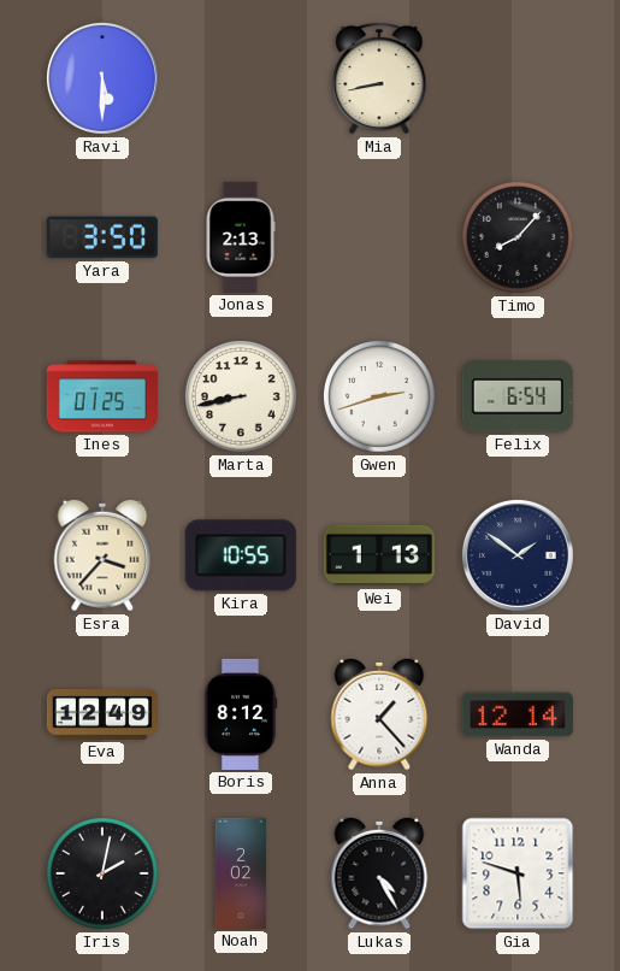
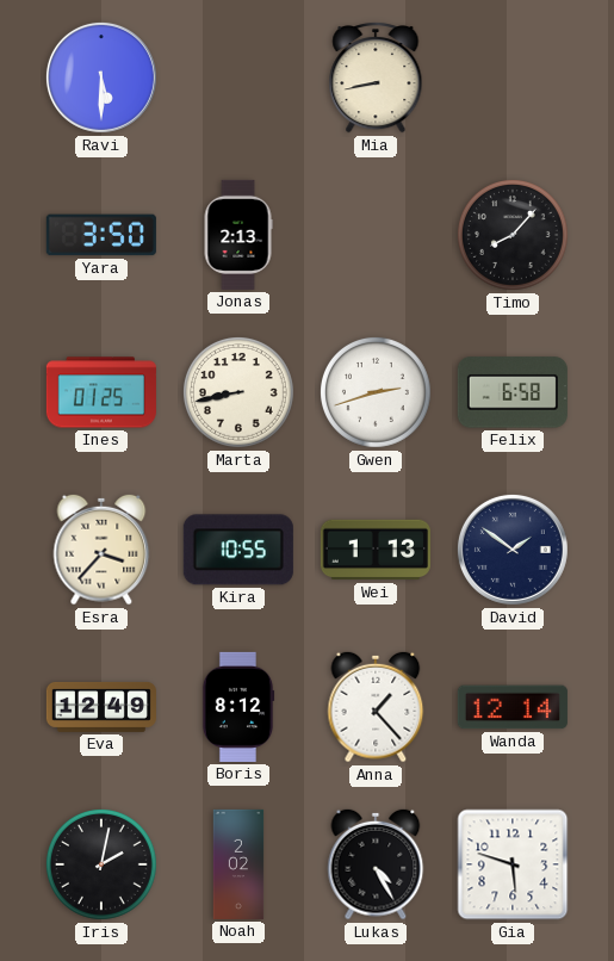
Felix: 6:54 -> 6:58 (513, 392)
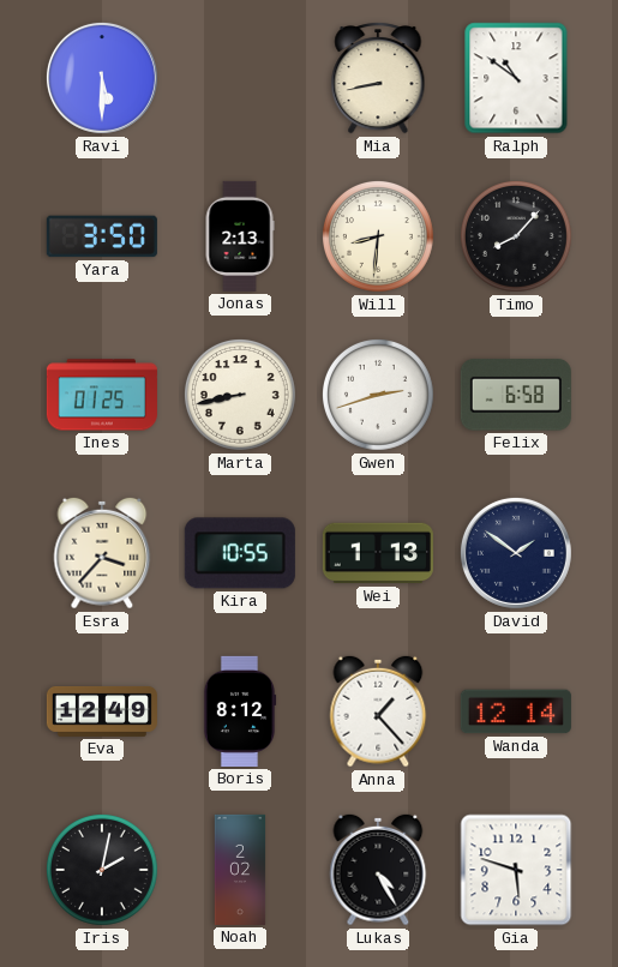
Ralph: none -> 10:51 (516, 78)
Will: none -> 8:31 (379, 238)
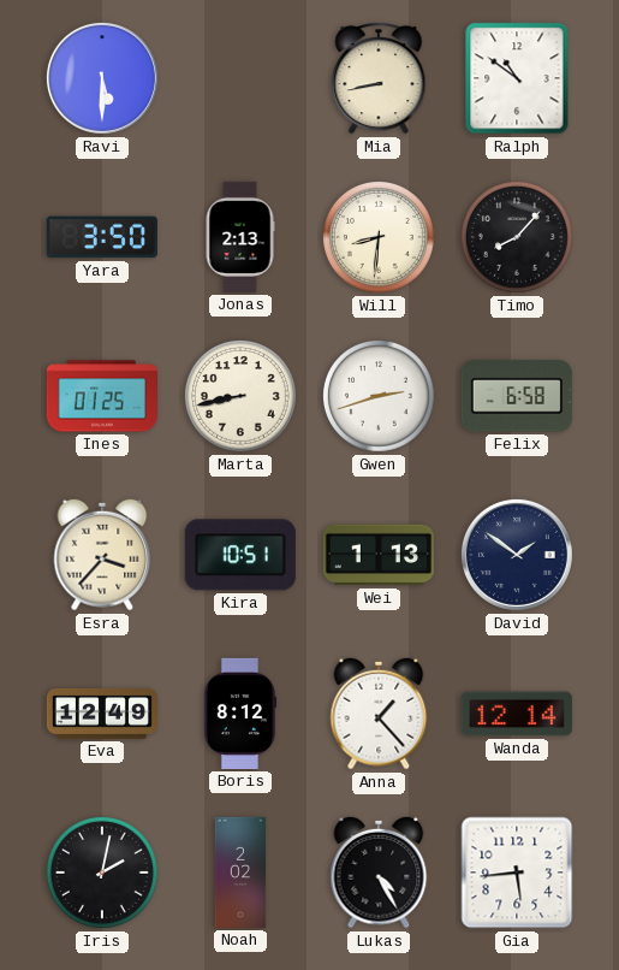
Kira: 10:55 -> 10:51 (240, 555)
Gia: 5:48 -> 5:44 (517, 873)
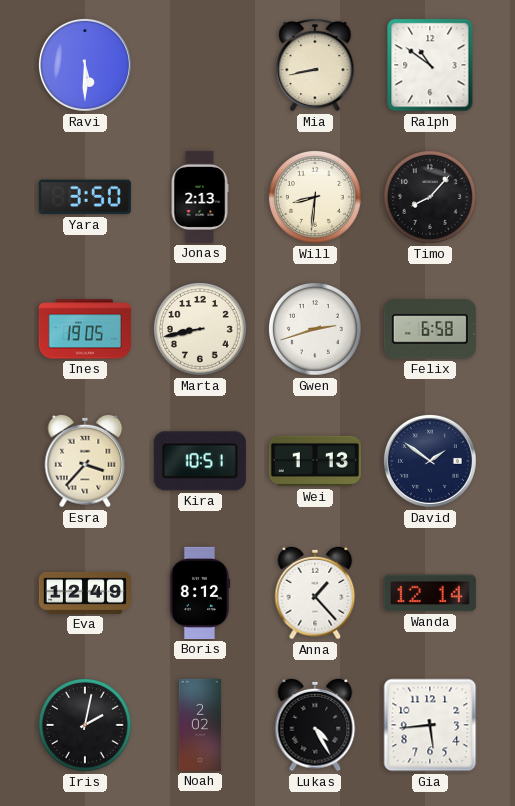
Ines: 01:25 -> 19:05 (85, 329)
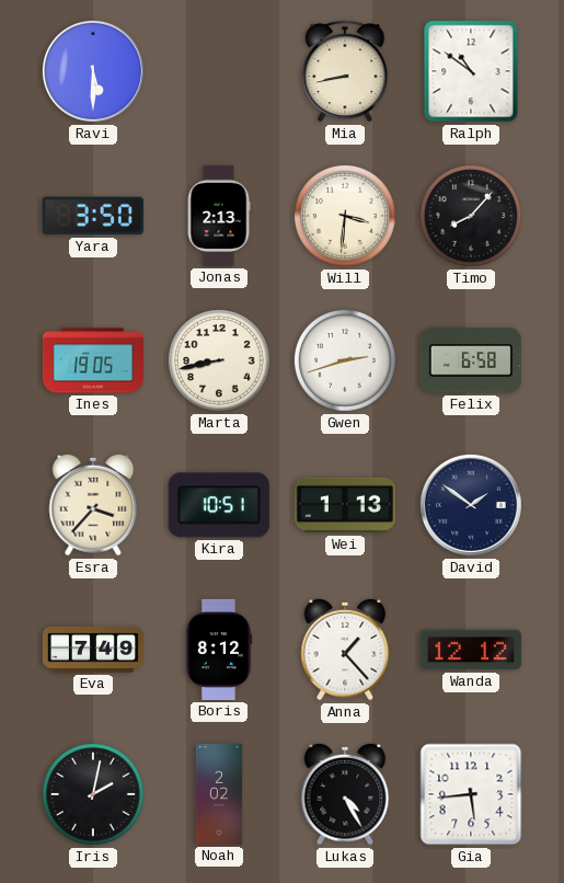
Will: 8:31 -> 3:31 (346, 217)
Eva: 12:49 -> 7:49 (93, 651)
Wanda: 12:14 -> 12:12 (471, 650)
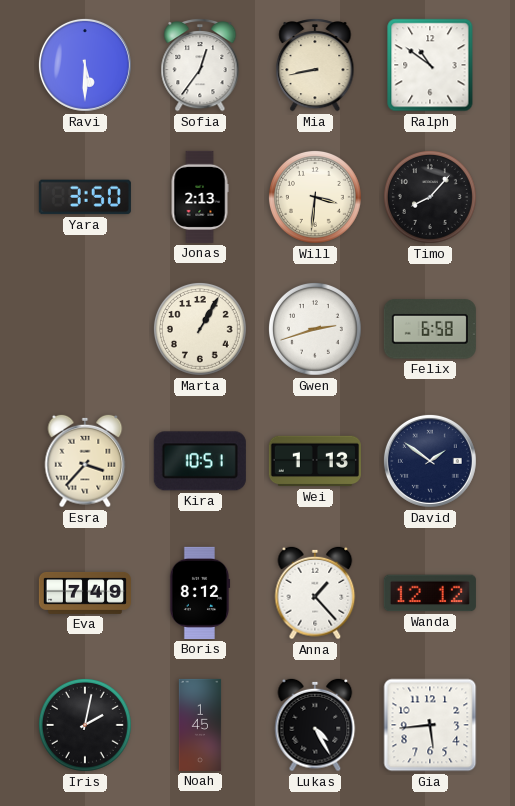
Sofia: none -> 12:36 (200, 65)
Ines: 19:05 -> none (93, 360)
Marta: 8:43 -> 1:05 (201, 330)
Noah: 2:02 -> 1:45 (200, 725)
